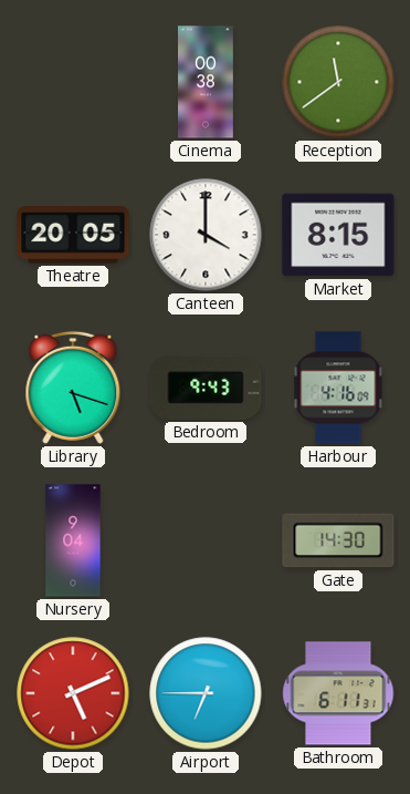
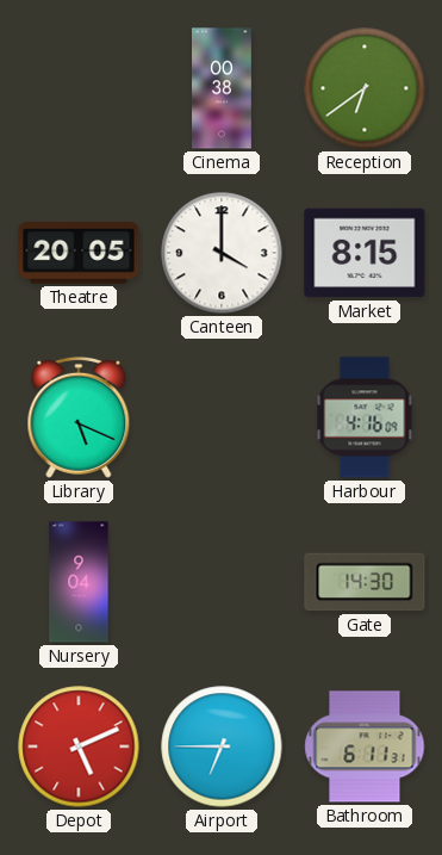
Reception: 11:39 -> 6:39 (365, 88)
Library: 5:18 -> 5:19 (79, 417)
Bedroom: 9:43 -> none (206, 388)
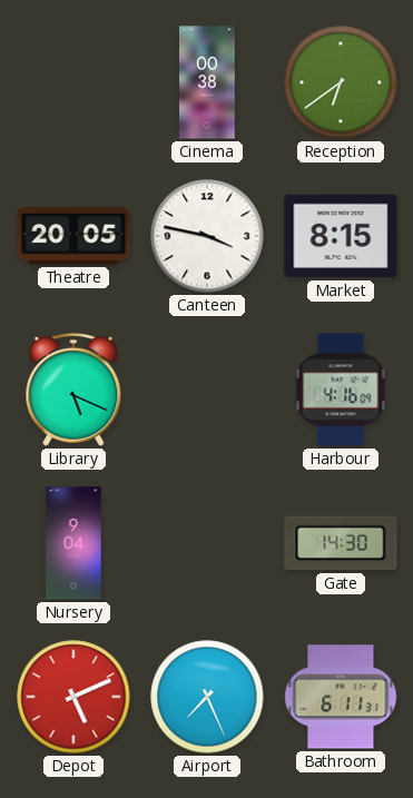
Canteen: 4:00 -> 3:47 (207, 236)
Airport: 6:45 -> 7:26 (207, 697)
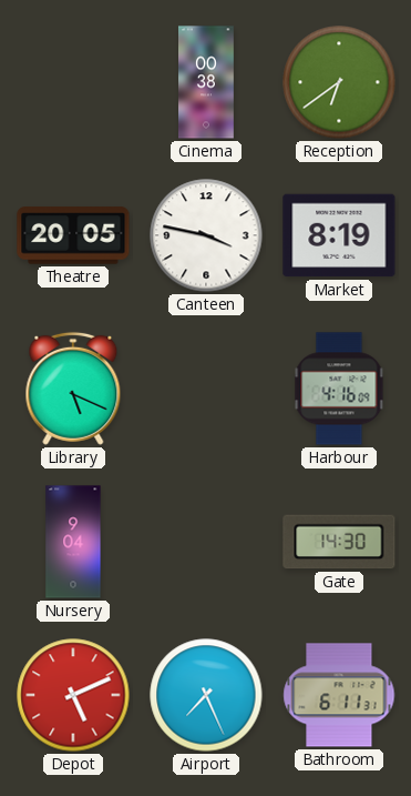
Market: 8:15 -> 8:19 (339, 235)
